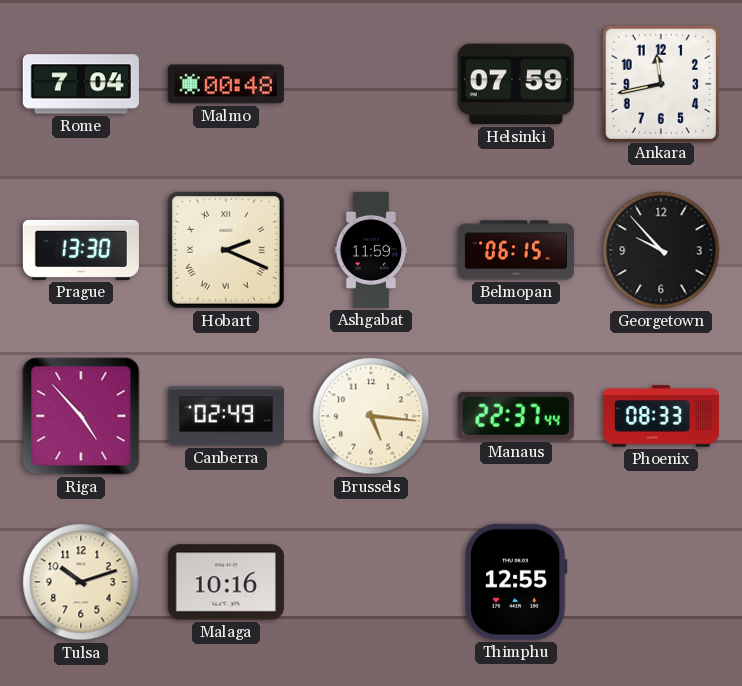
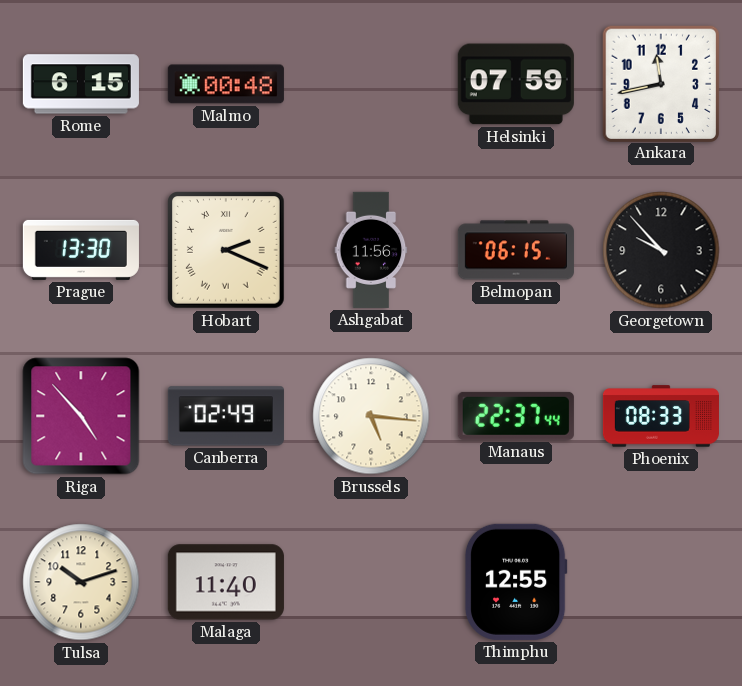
Rome: 7:04 -> 6:15 (81, 84)
Ashgabat: 11:59 -> 11:56 (371, 250)
Malaga: 10:16 -> 11:40 (226, 582)
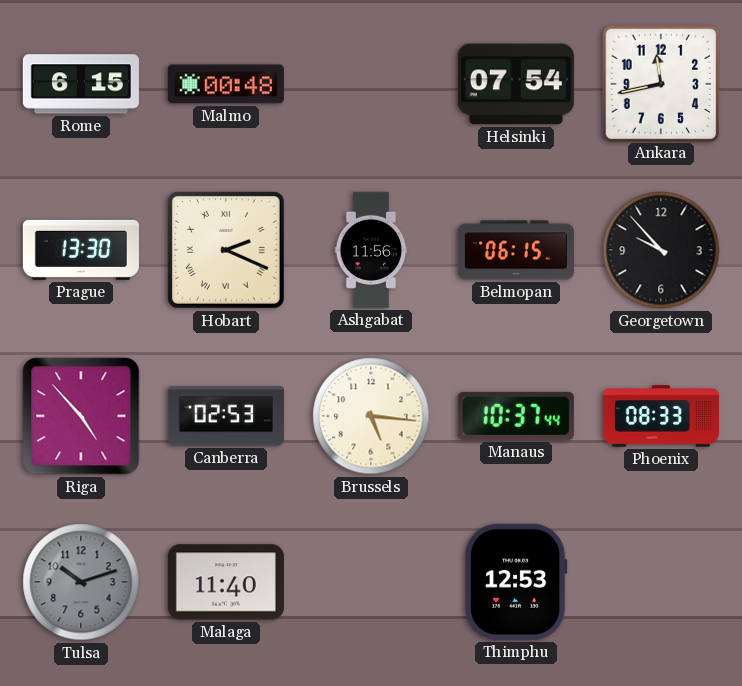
Helsinki: 07:59 -> 07:54 (516, 84)
Canberra: 02:49 -> 02:53 (226, 416)
Manaus: 22:37 -> 10:37 (516, 416)
Tulsa dial: cream -> grey (81, 582)
Thimphu: 12:55 -> 12:53 (516, 582)
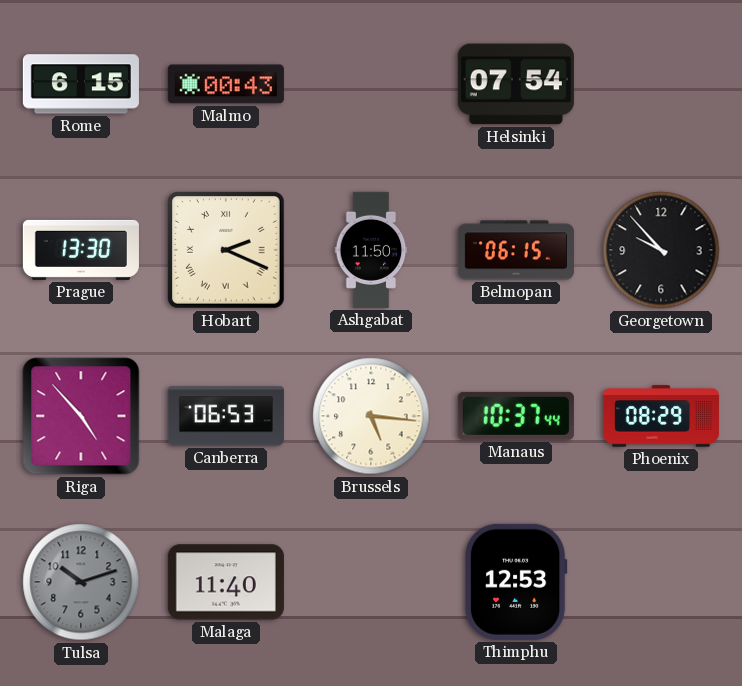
Malmo: 00:48 -> 00:43 (226, 84)
Ankara: 11:43 -> none (660, 83)
Ashgabat: 11:56 -> 11:50 (371, 250)
Canberra: 02:53 -> 06:53 (226, 416)
Phoenix: 08:33 -> 08:29 (661, 416)
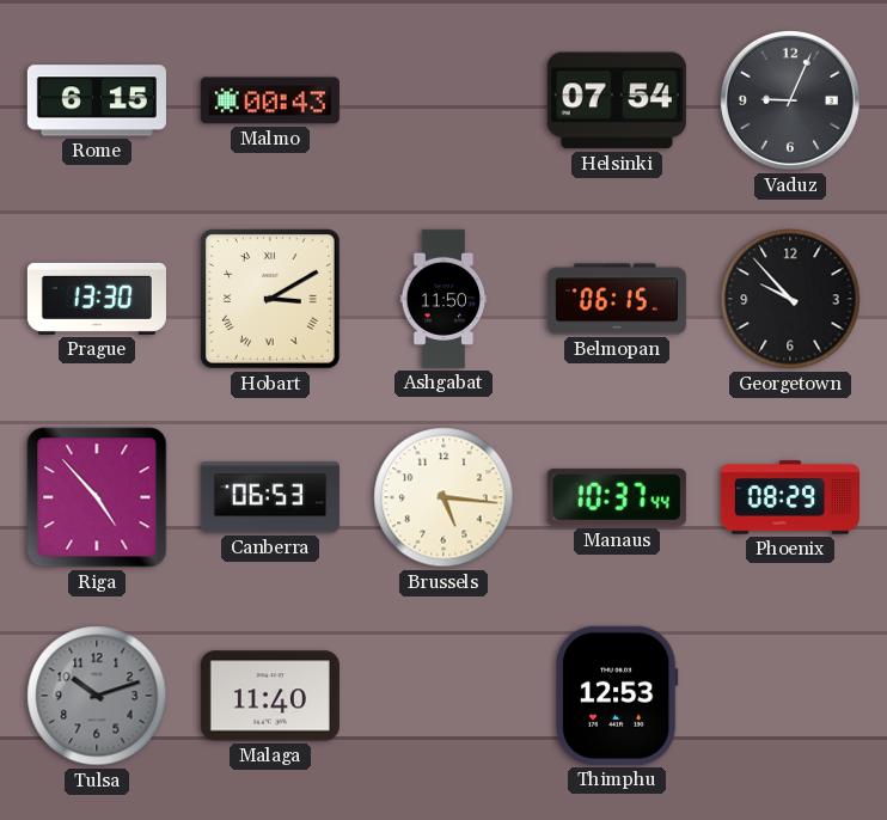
Vaduz: none -> 9:04 (790, 100)
Hobart: 2:19 -> 3:10 (271, 300)
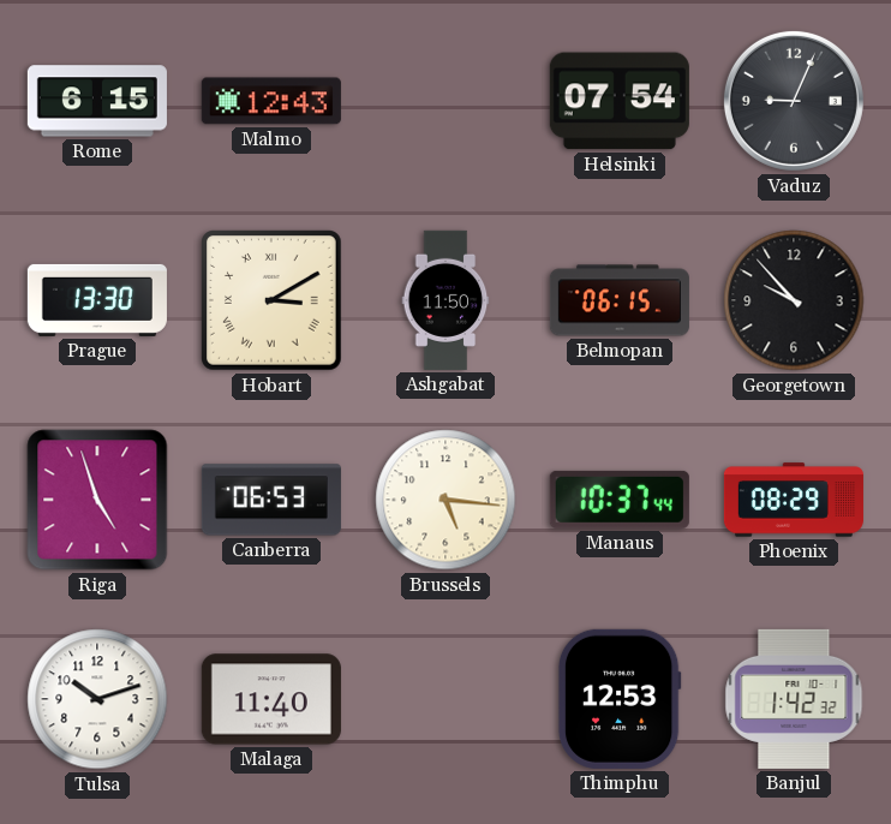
Malmo: 00:43 -> 12:43 (271, 101)
Riga: 4:53 -> 4:57 (97, 500)
Tulsa dial: grey -> white (97, 699)
Banjul: none -> 1:42 (794, 699)
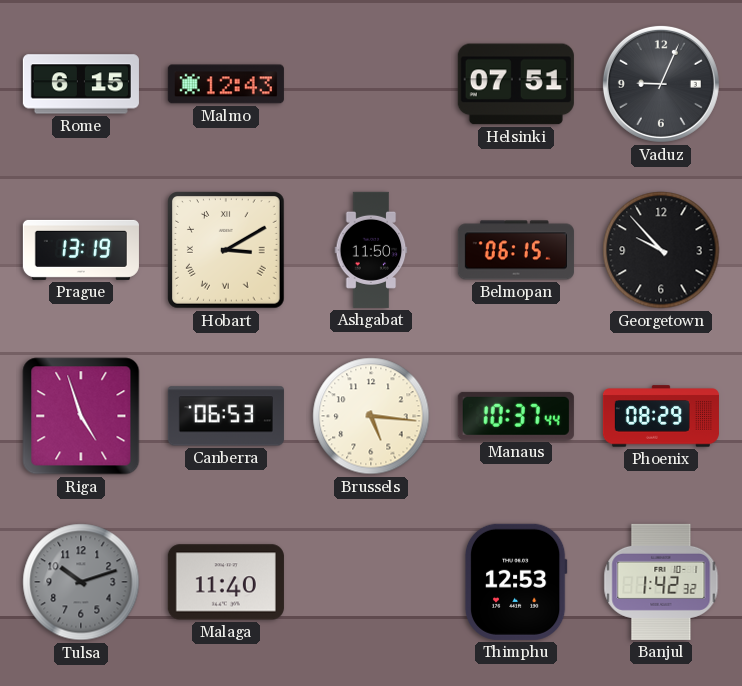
Helsinki: 07:54 -> 07:51 (516, 84)
Prague: 13:30 -> 13:19 (81, 250)
Tulsa dial: white -> grey (81, 582)
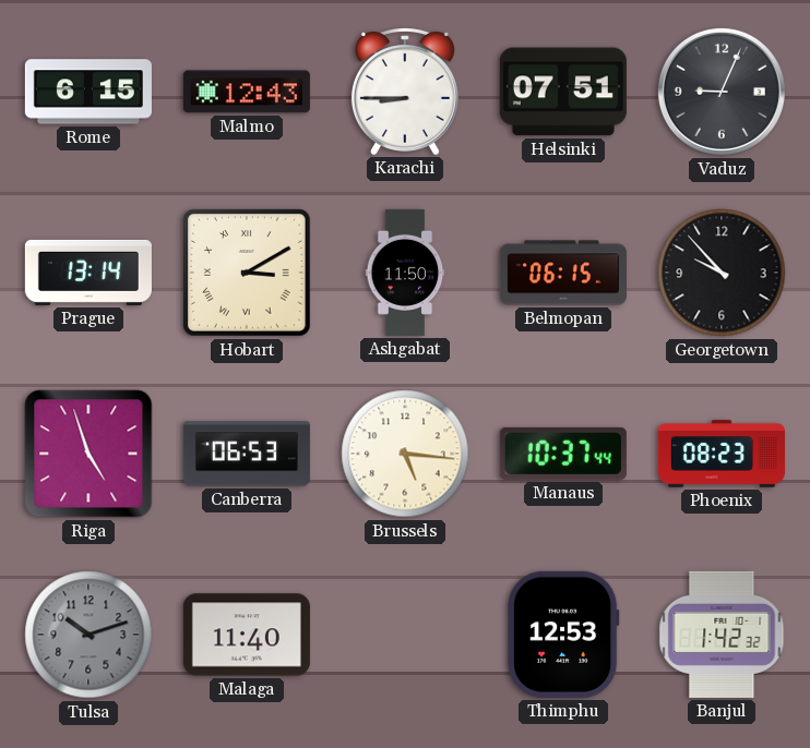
Karachi: none -> 8:45 (405, 92)
Prague: 13:19 -> 13:14 (88, 273)
Phoenix: 08:29 -> 08:23 (722, 454)
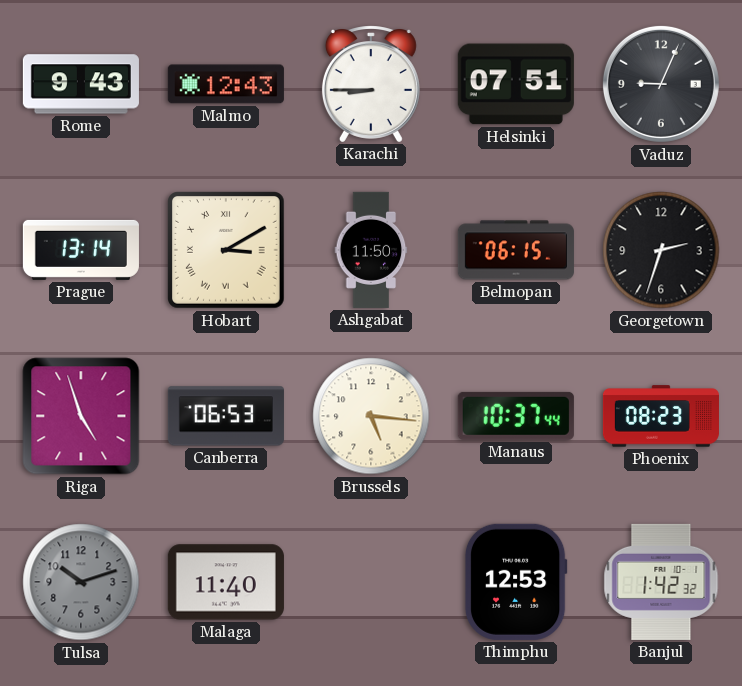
Rome: 6:15 -> 9:43 (81, 84)
Georgetown: 9:53 -> 2:33 (661, 250)
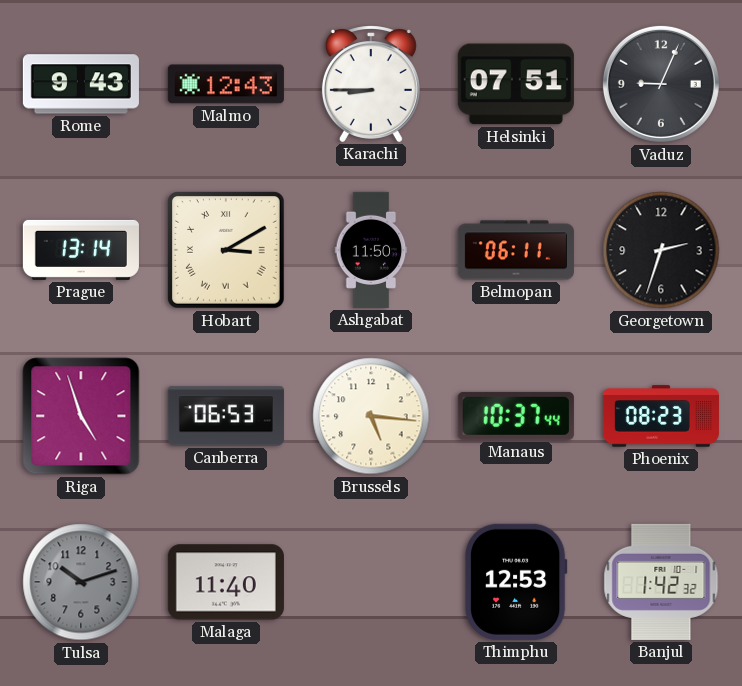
Belmopan: 06:15 -> 06:11 (516, 250)
